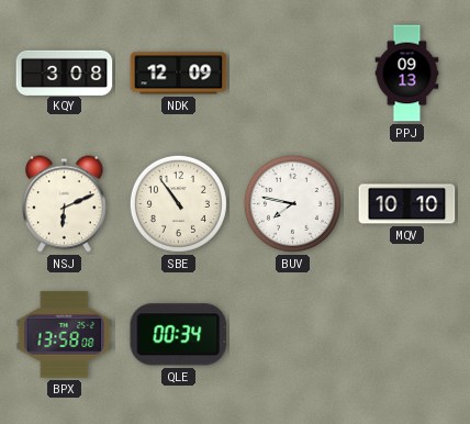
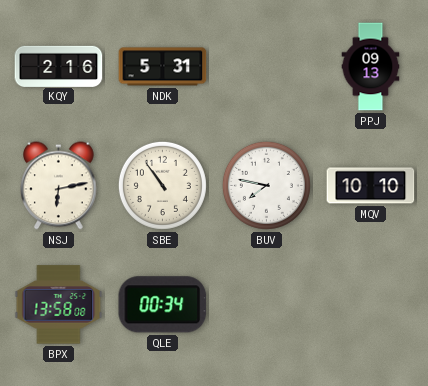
KQY: 3:08 -> 2:16 (59, 66)
NDK: 12:09 -> 5:31 (163, 67)
NSJ: 6:11 -> 6:13 (59, 186)
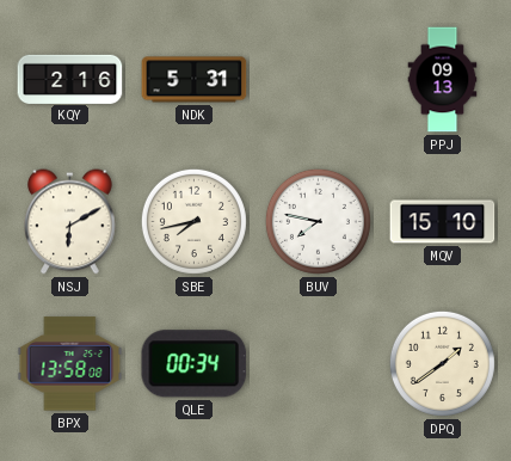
NSJ: 6:13 -> 6:10 (70, 222)
SBE: 10:54 -> 7:43 (193, 221)
MQV: 10:10 -> 15:10 (443, 222)
DPQ: none -> 1:39 (442, 363)
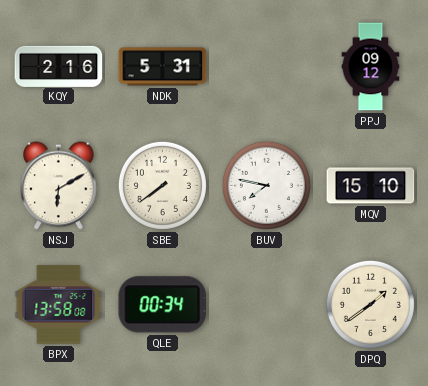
PPJ: 09:13 -> 09:12 (371, 67)
SBE: 7:43 -> 7:39 (162, 185)
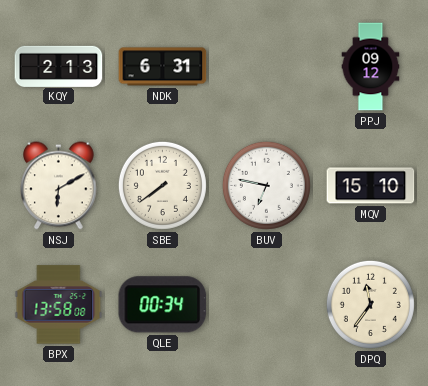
KQY: 2:16 -> 2:13 (59, 66)
NDK: 5:31 -> 6:31 (163, 67)
BUV: 7:47 -> 6:47 (266, 185)
DPQ: 1:39 -> 11:36 (370, 304)
